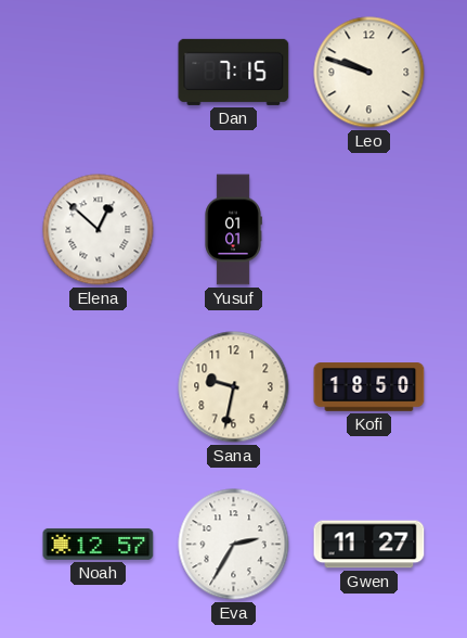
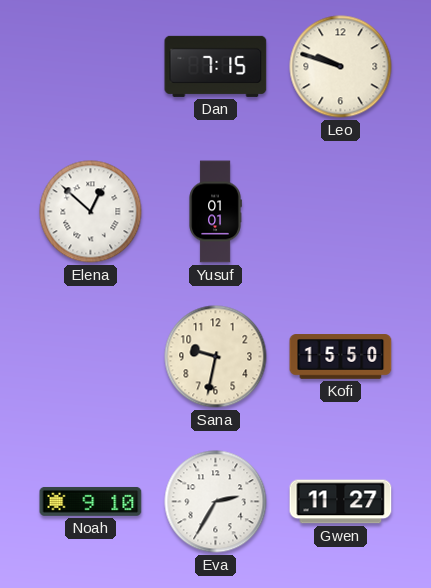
Kofi: 18:50 -> 15:50 (341, 357)
Noah: 12:57 -> 9:10 (91, 501)
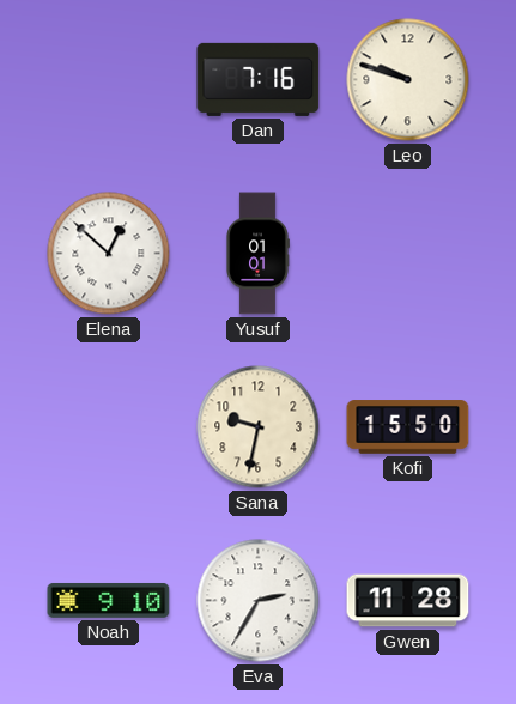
Dan: 7:15 -> 7:16 (259, 79)
Gwen: 11:27 -> 11:28 (408, 601)
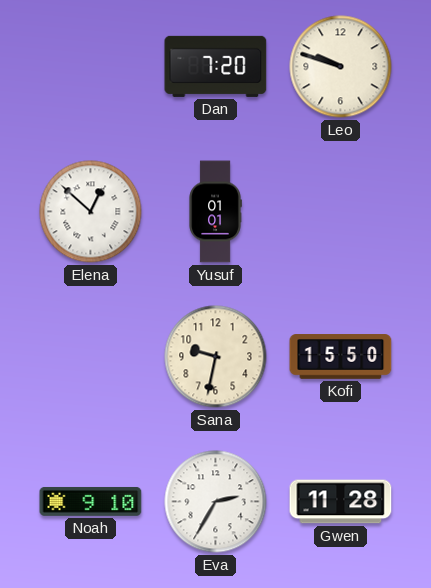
Dan: 7:16 -> 7:20 (216, 66)
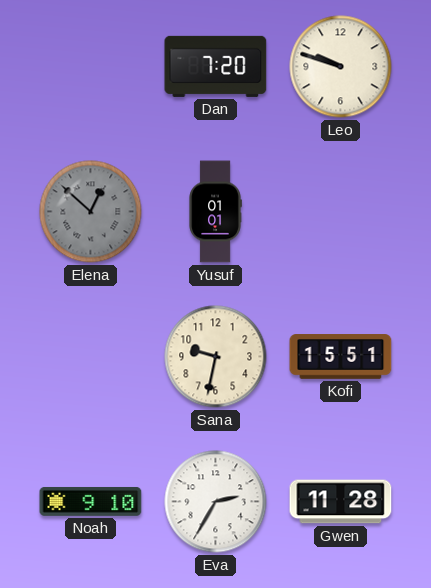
Elena dial: white -> grey (91, 212)
Kofi: 15:50 -> 15:51 (341, 357)
